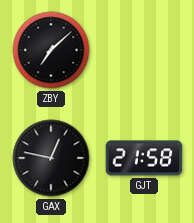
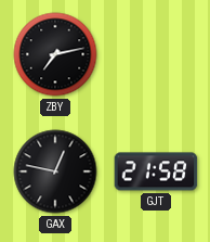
ZBY: 7:08 -> 7:13 (55, 54)
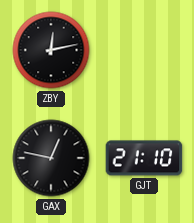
ZBY: 7:13 -> 12:13 (51, 50)
GJT: 21:58 -> 21:10 (144, 158)
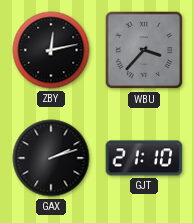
WBU: none -> 3:37 (144, 50)
GAX: 12:47 -> 2:12 (51, 158)
